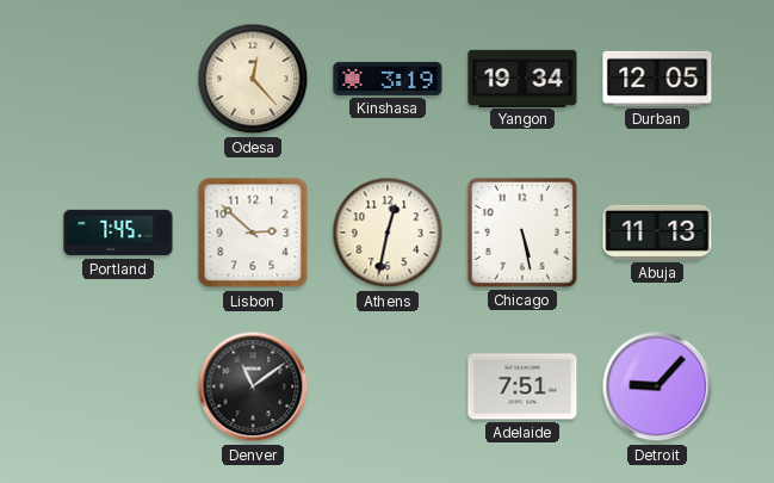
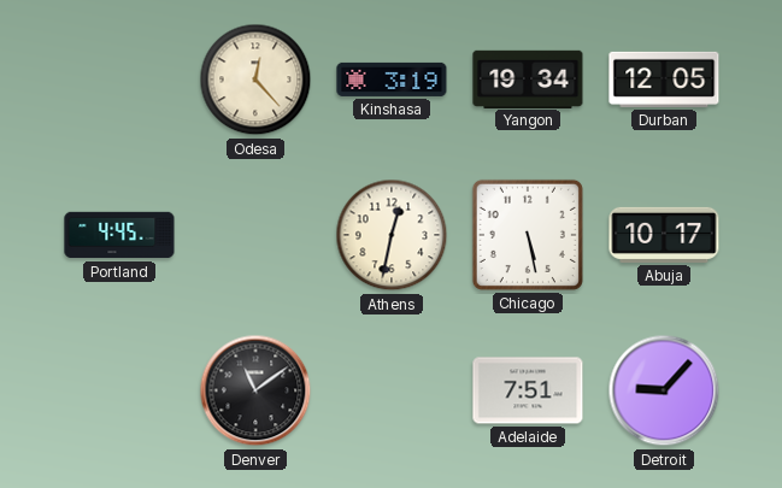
Portland: 7:45 -> 4:45 (119, 235)
Lisbon: 2:52 -> none (253, 233)
Abuja: 11:13 -> 10:17 (664, 235)
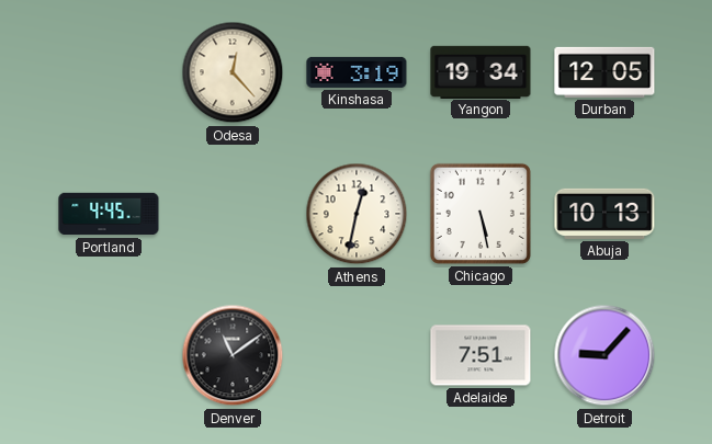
Abuja: 10:17 -> 10:13 (604, 214)
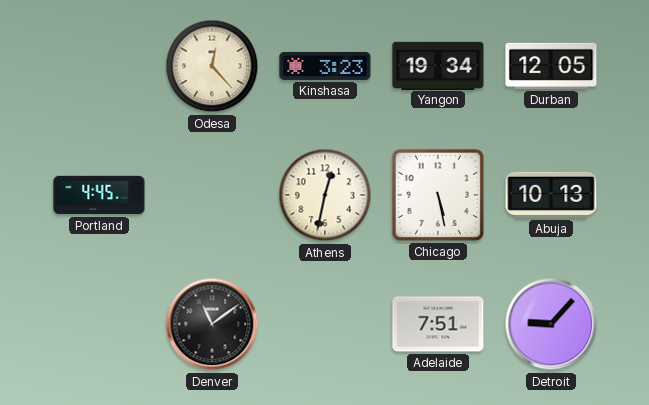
Kinshasa: 3:19 -> 3:23 (325, 66)
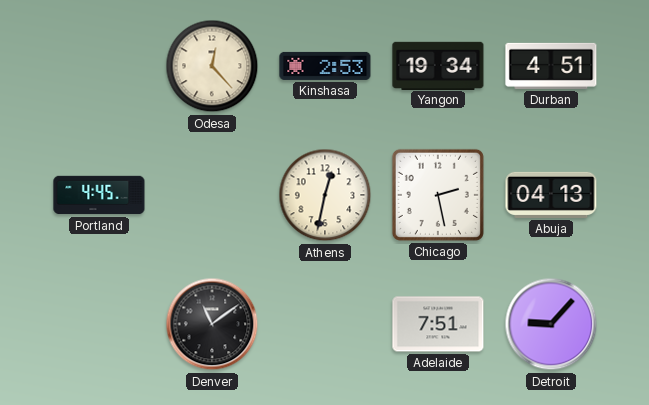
Kinshasa: 3:23 -> 2:53 (325, 66)
Durban: 12:05 -> 4:51 (551, 66)
Chicago: 5:28 -> 2:28 (438, 195)
Abuja: 10:13 -> 04:13 (551, 195)
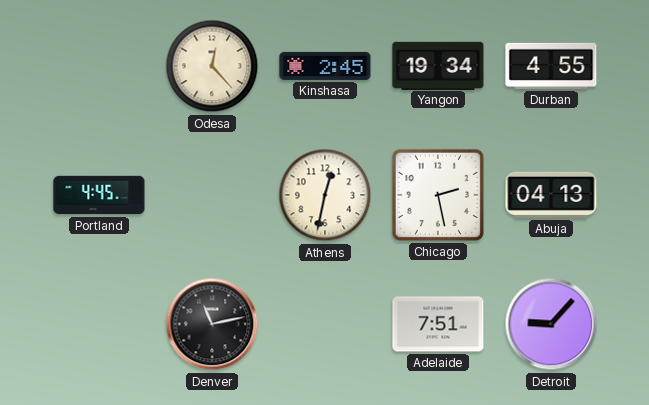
Kinshasa: 2:53 -> 2:45 (325, 66)
Durban: 4:51 -> 4:55 (551, 66)
Denver: 11:09 -> 11:13 (212, 324)
